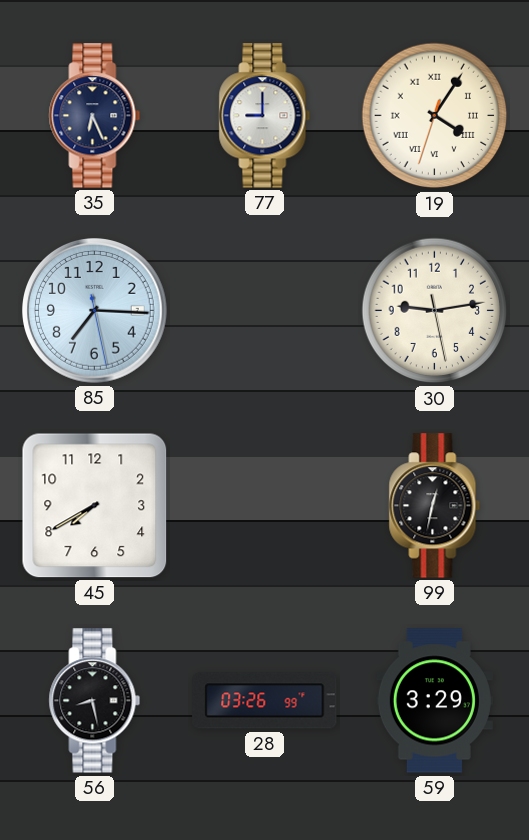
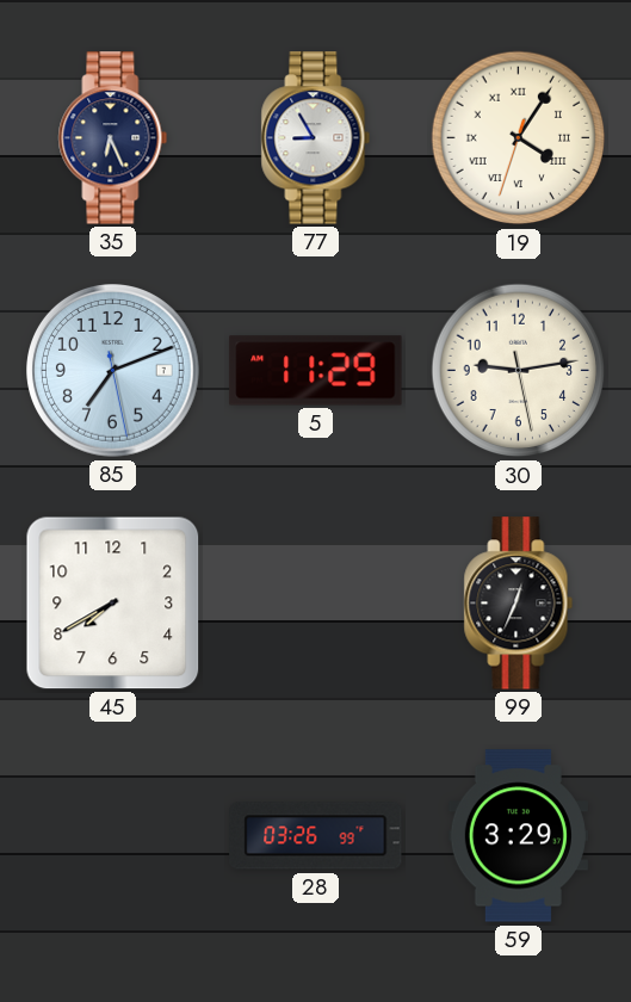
77: 9:00 -> 8:55 (316, 138)
85: 7:15 -> 7:11 (113, 371)
5: none -> 11:29 (316, 371)
99: 12:32 -> 12:34 (519, 604)
56: 8:28 -> none (95, 701)
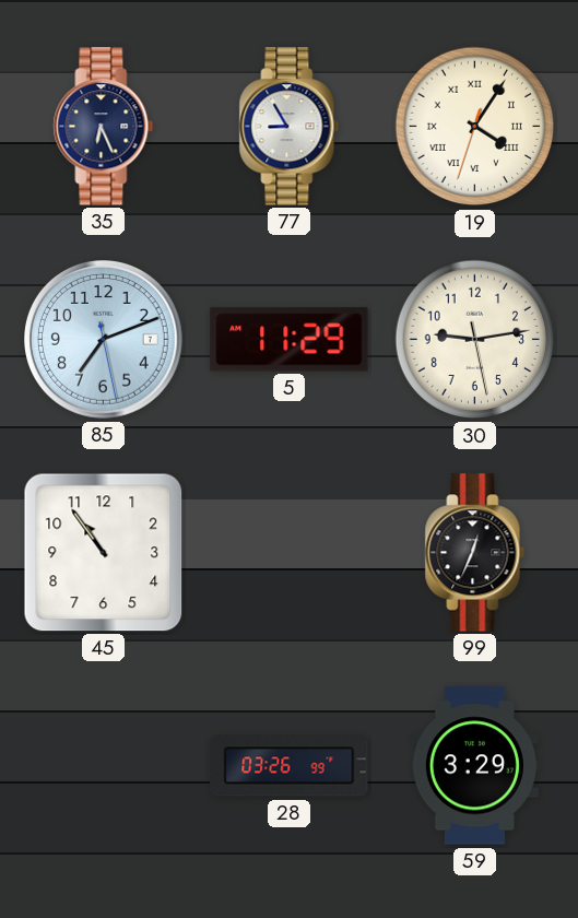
45: 7:40 -> 10:54 (104, 553)
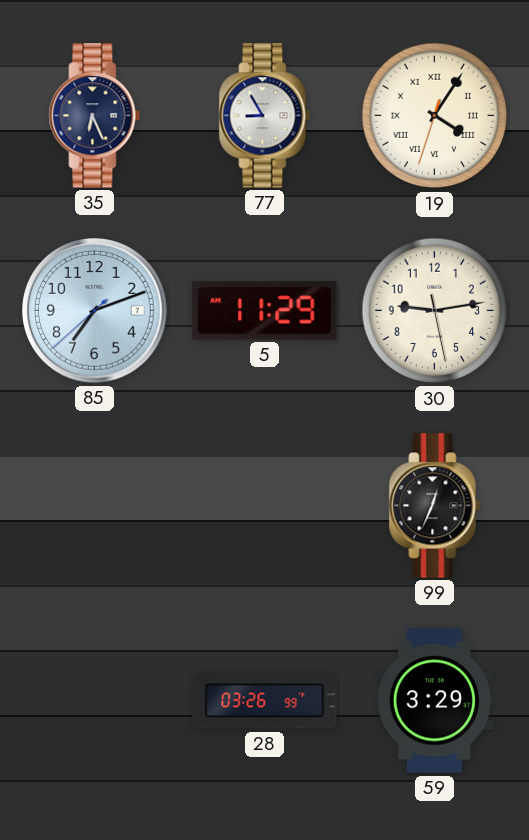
85: 7:11:28 -> 7:11:38 (95, 311)
45: 10:54 -> none (104, 553)
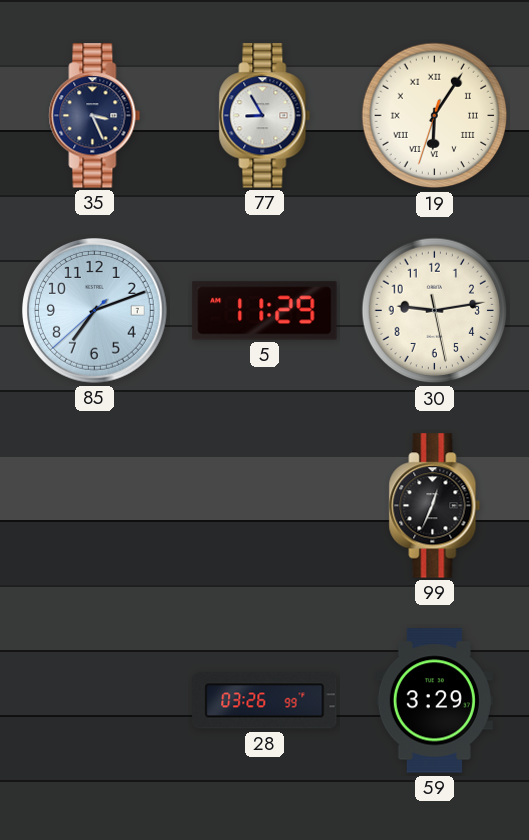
35: 6:26 -> 3:26 (95, 116)
19: 4:05 -> 6:05 (435, 116)
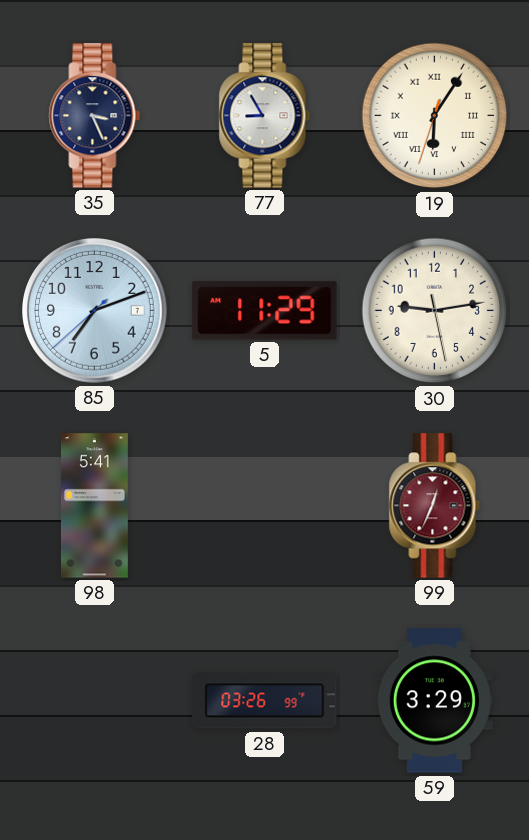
98: none -> 5:41 (94, 506)
99 dial: black -> burgundy (435, 506)
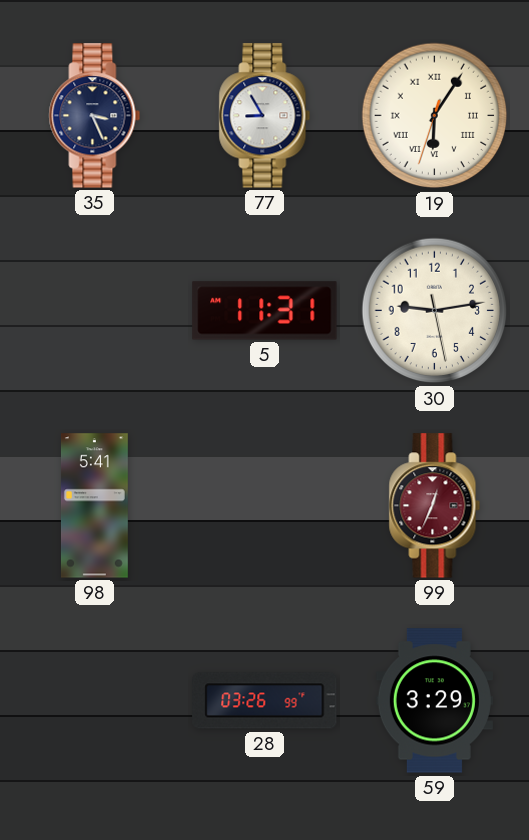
85: 7:11 -> none (95, 311)
5: 11:29 -> 11:31 (265, 311)
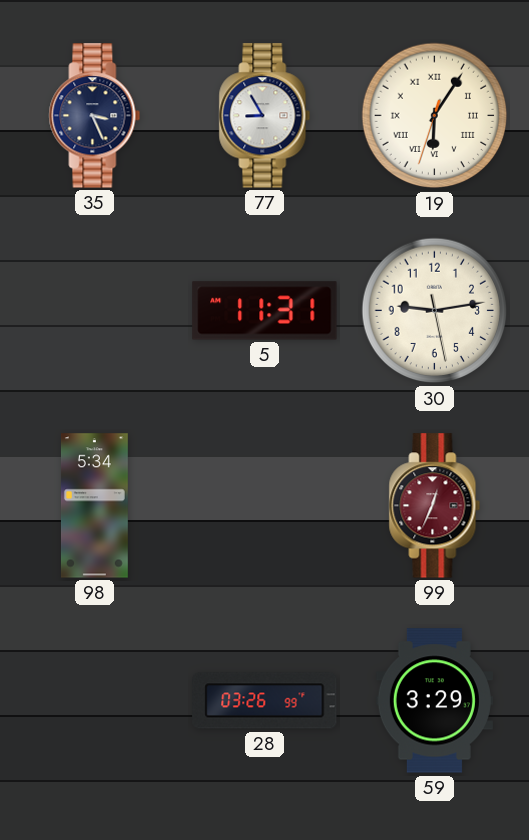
98: 5:41 -> 5:34 (94, 506)
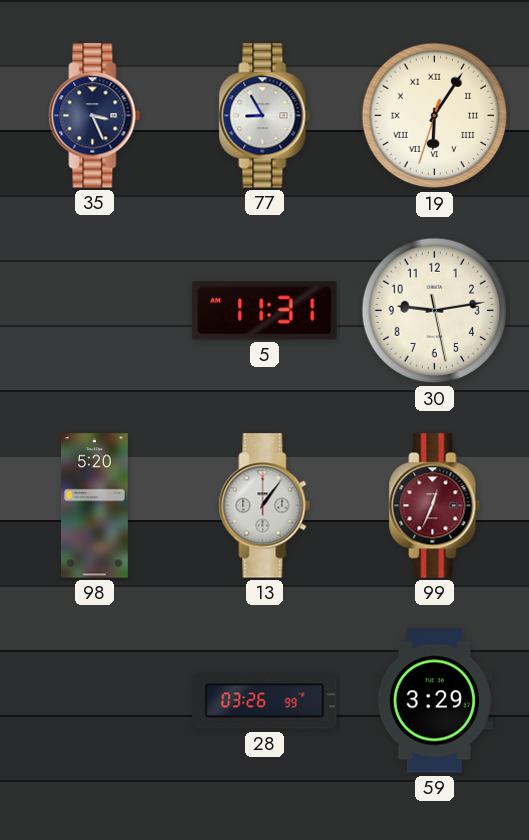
98: 5:34 -> 5:20 (94, 506)
13: none -> 1:06 (265, 506)
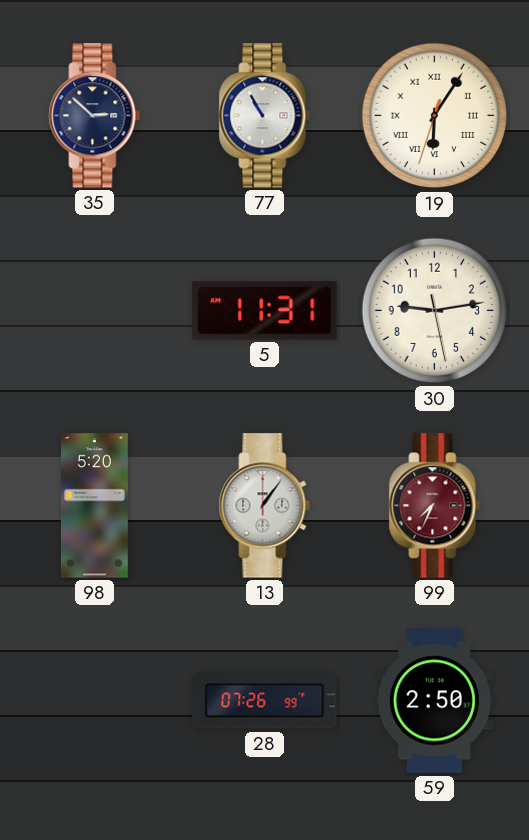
35: 3:26 -> 2:52 (95, 116)
77: 8:55 -> 10:55 (265, 116)
99: 12:34 -> 7:34 (435, 506)
28: 03:26 -> 07:26 (265, 701)
59: 3:29 -> 2:50 (434, 701)
